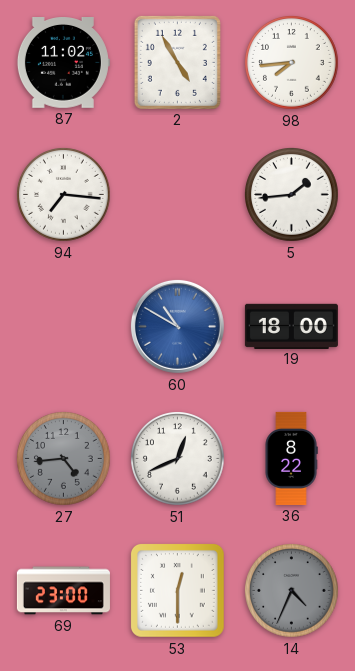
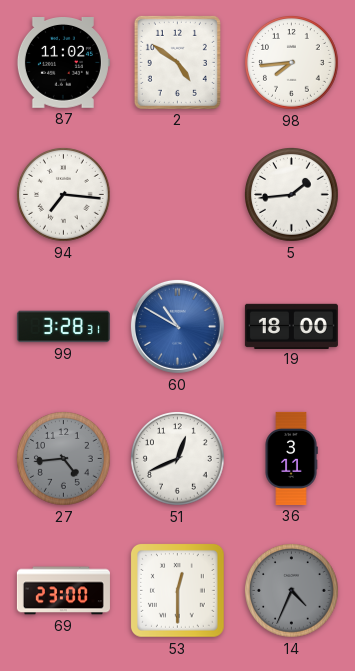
2: 4:55 -> 4:51 (177, 62)
99: none -> 3:28 (63, 327)
36: 8:22 -> 3:11 (291, 458)
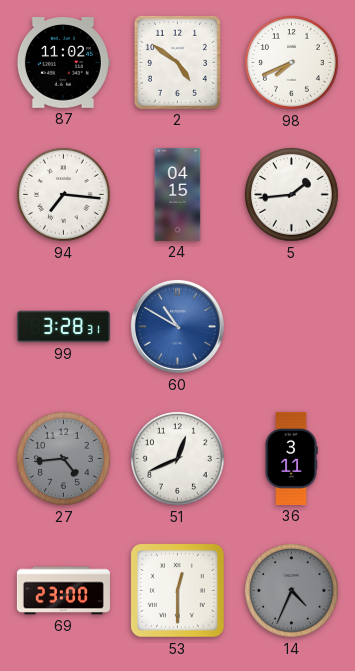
98: 7:44 -> 7:41 (292, 63)
24: none -> 04:15 (178, 194)
19: 18:00 -> none (291, 326)
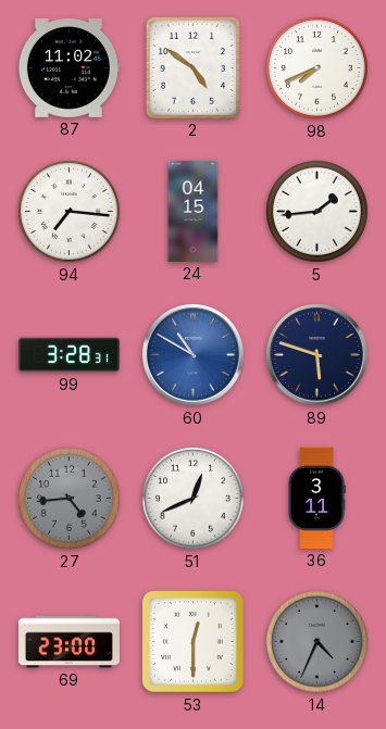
89: none -> 5:48 (316, 354)
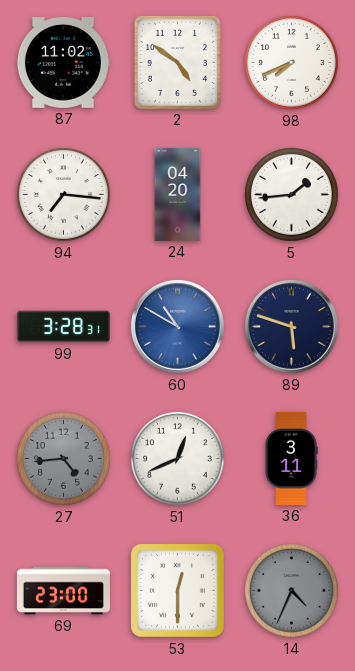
24: 04:15 -> 04:20 (178, 194)
